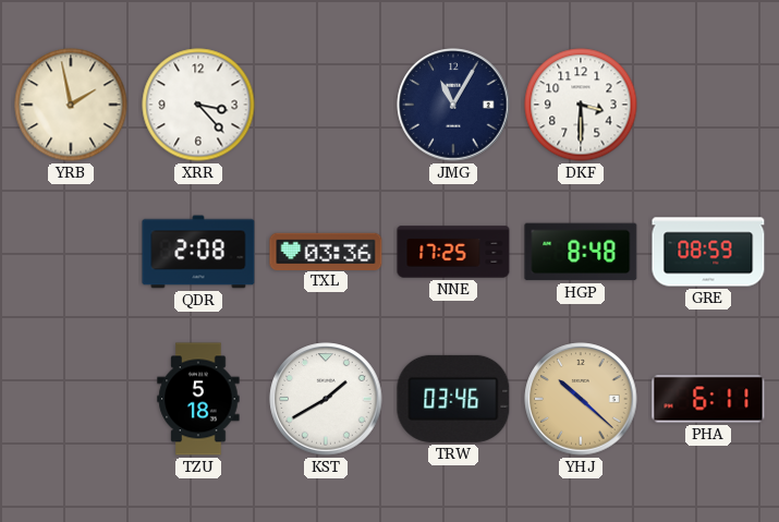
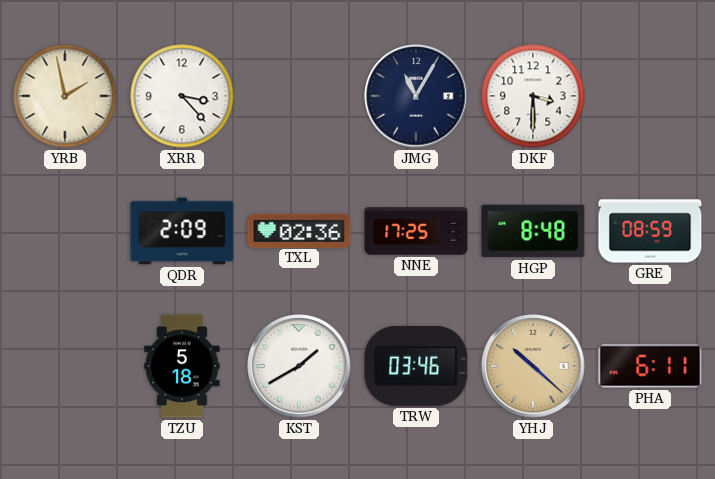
QDR: 2:08 -> 2:09 (182, 231)
TXL: 03:36 -> 02:36 (299, 230)
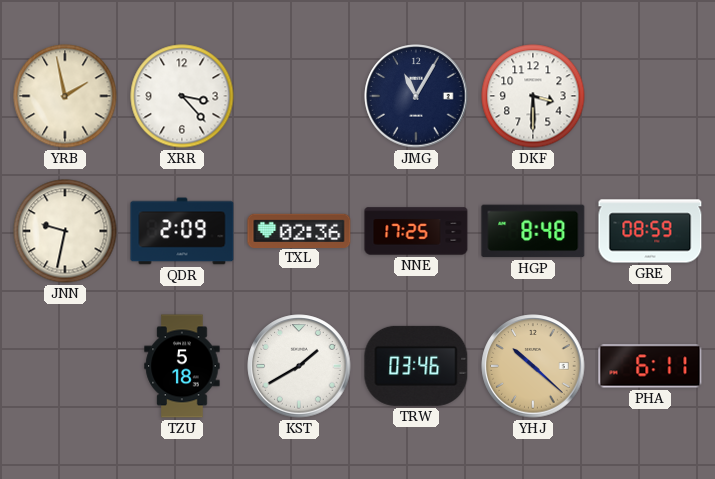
JNN: none -> 9:32 (65, 231)
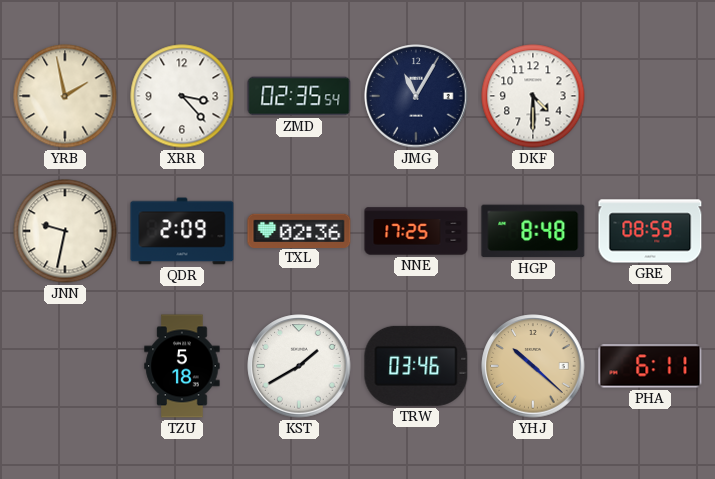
ZMD: none -> 02:35 (299, 96)
DKF: 3:30 -> 4:30 (533, 96)
